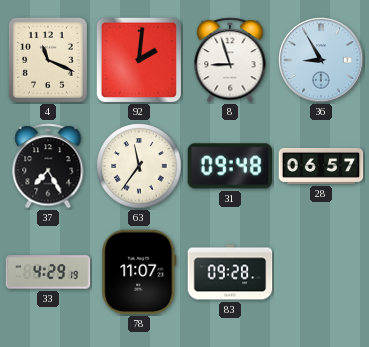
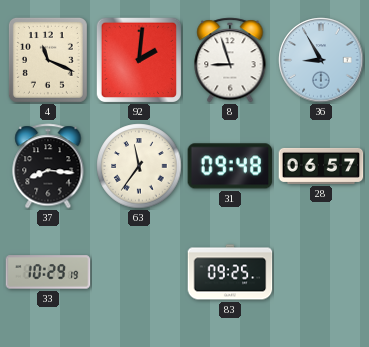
37: 7:25 -> 8:16 (48, 166)
33: 4:29 -> 10:29 (48, 272)
78: 11:07 -> none (139, 272)
83: 09:28 -> 09:25 (230, 272)
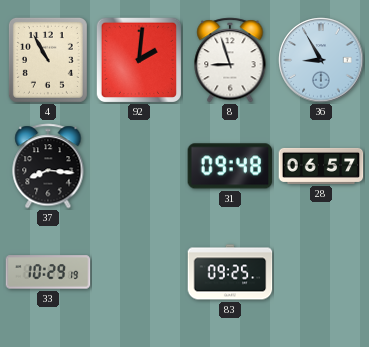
4: 11:19 -> 10:55 (48, 60)
63: 11:36 -> none (139, 166)
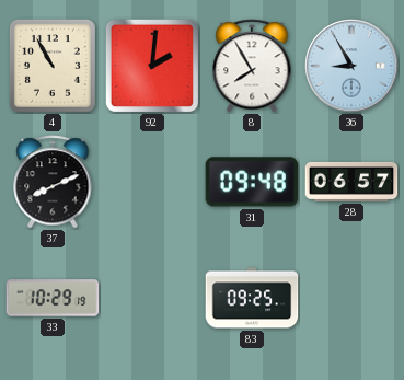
8: 8:57 -> 7:55 (252, 66)
37: 8:16 -> 8:11 (53, 182)
